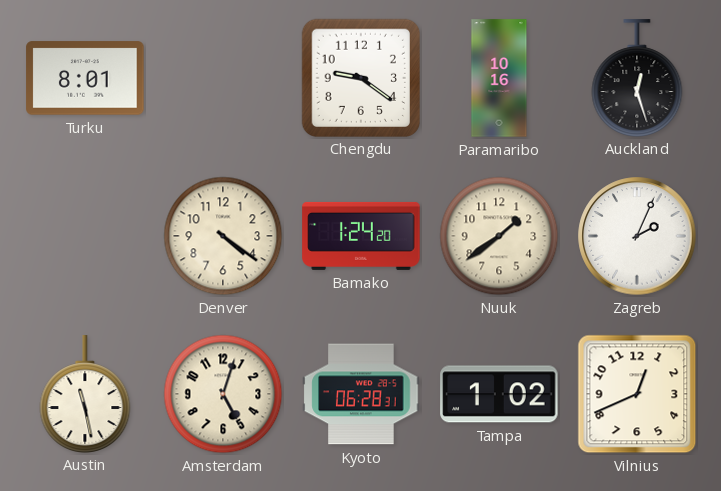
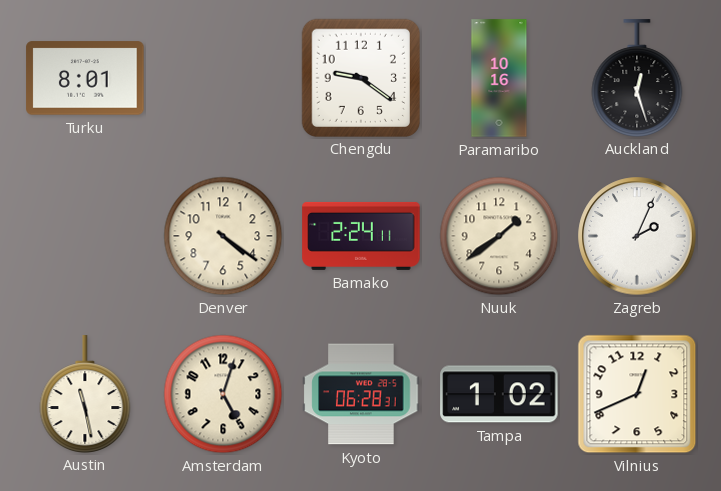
Bamako: 1:24 -> 2:24 (361, 236)
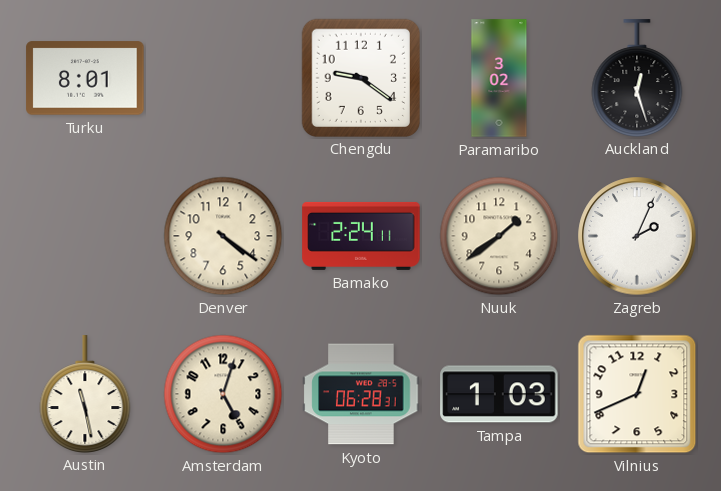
Paramaribo: 10:16 -> 3:02 (499, 78)
Tampa: 1:02 -> 1:03 (499, 394)
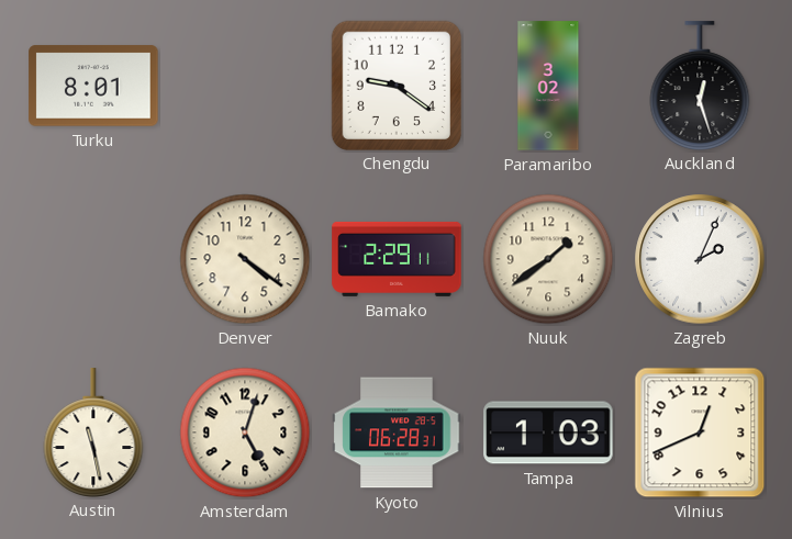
Bamako: 2:24 -> 2:29 (397, 259)
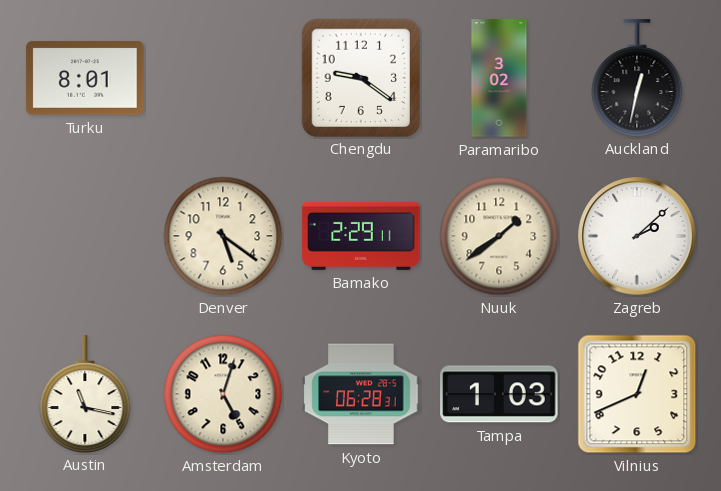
Auckland: 12:27 -> 12:32 (637, 78)
Denver: 4:21 -> 5:21 (223, 236)
Zagreb: 2:04 -> 2:08 (637, 236)
Austin: 11:28 -> 11:17 (85, 394)
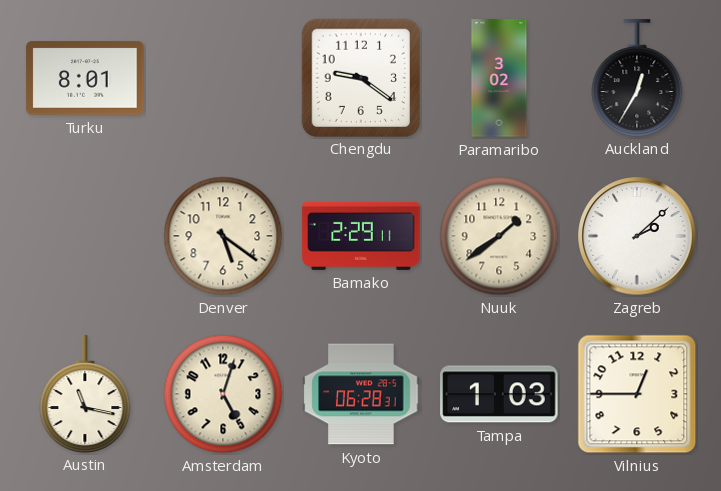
Auckland: 12:32 -> 12:35 (637, 78)
Vilnius: 12:41 -> 12:45 (637, 394)
